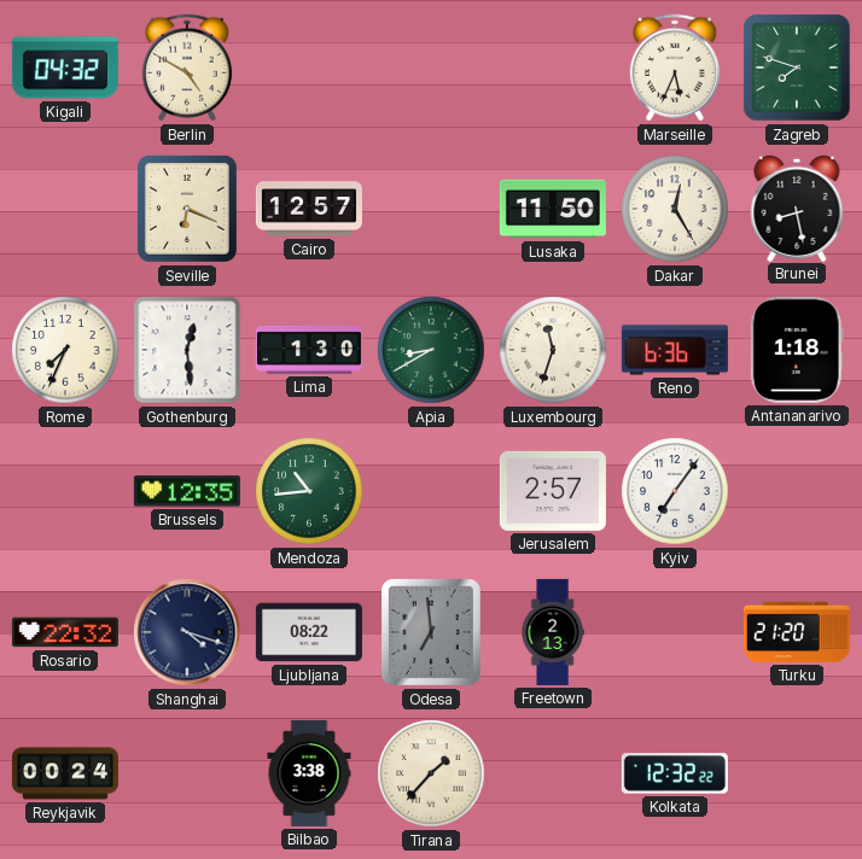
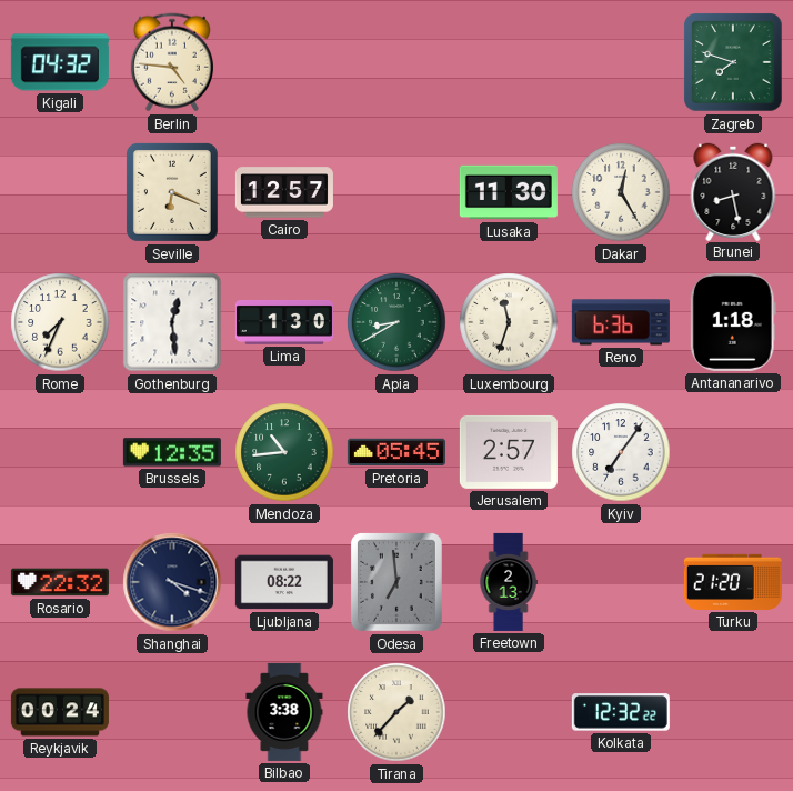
Berlin: 4:50 -> 4:46 (172, 62)
Marseille: 5:34 -> none (675, 68)
Lusaka: 11:50 -> 11:30 (509, 192)
Pretoria: none -> 05:45 (396, 452)
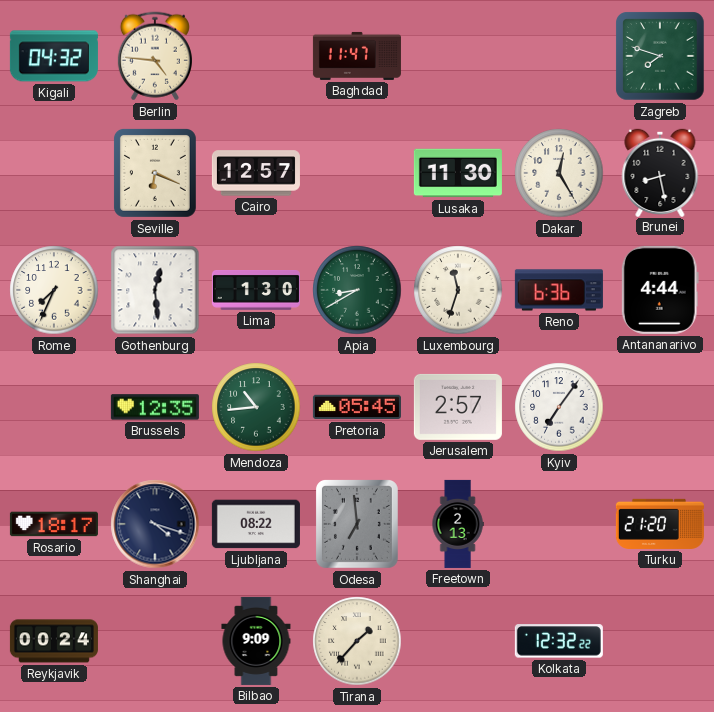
Baghdad: none -> 11:47 (357, 56)
Antananarivo: 1:18 -> 4:44 (660, 290)
Rosario: 22:32 -> 18:17 (54, 524)
Bilbao: 3:38 -> 9:09 (256, 641)
